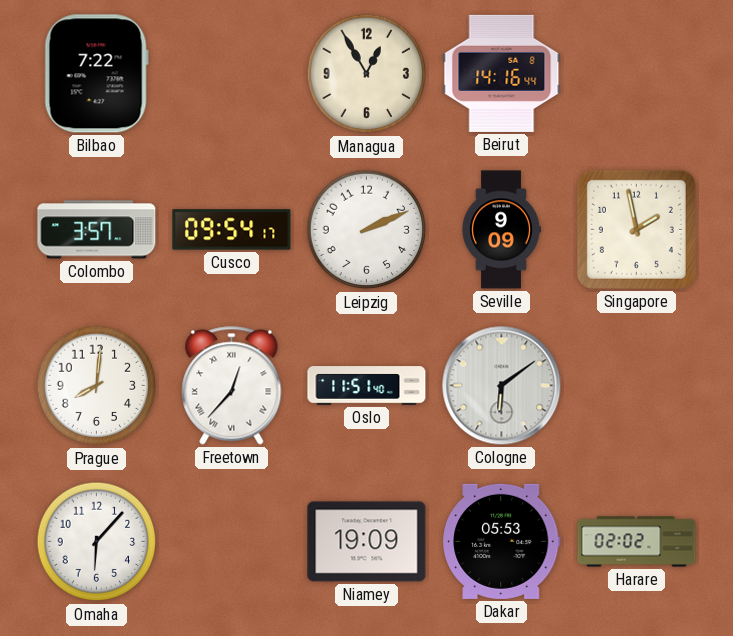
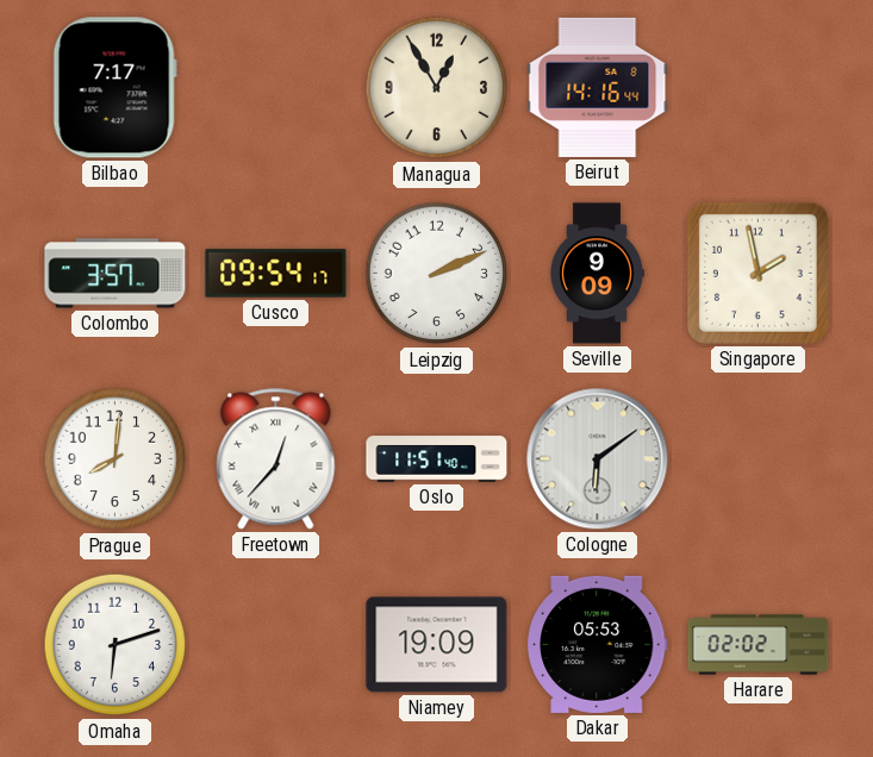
Bilbao: 7:22 -> 7:17 (114, 88)
Omaha: 6:07 -> 6:12 (116, 645)
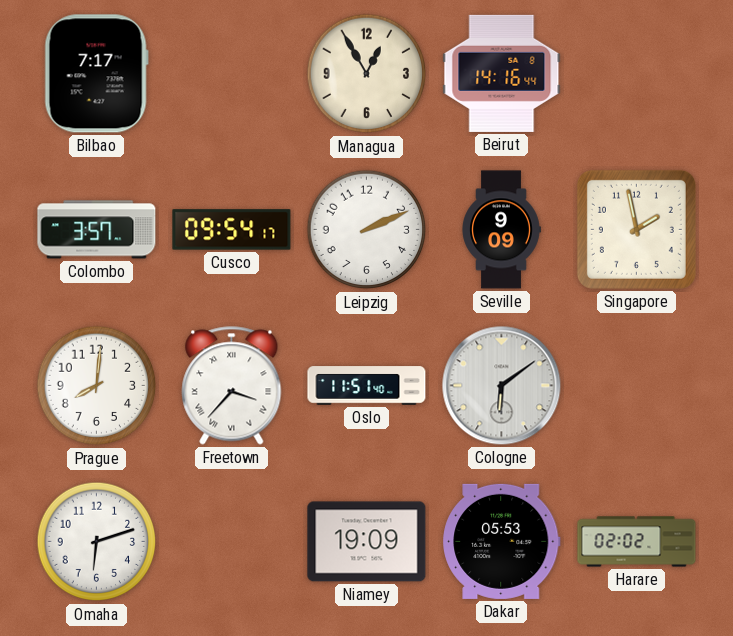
Freetown: 12:37 -> 3:37 (232, 386)
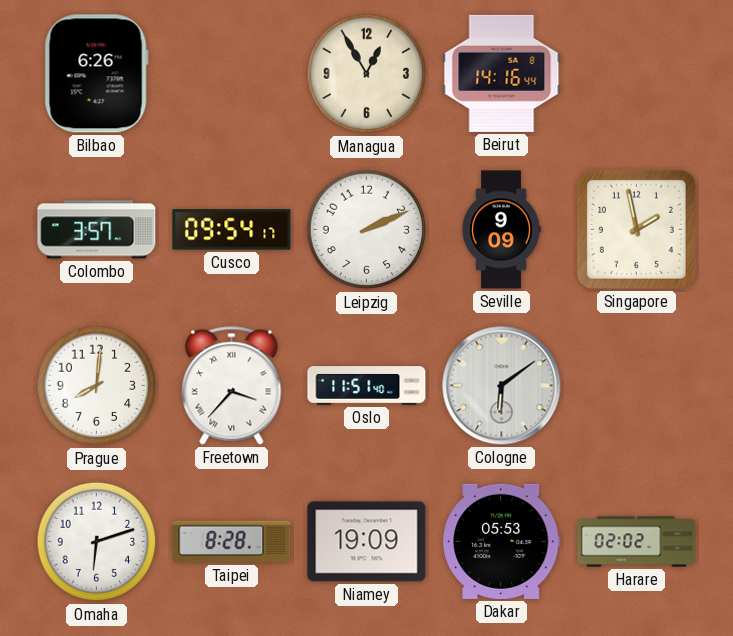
Bilbao: 7:17 -> 6:26 (96, 74)
Taipei: none -> 8:28 (232, 542)
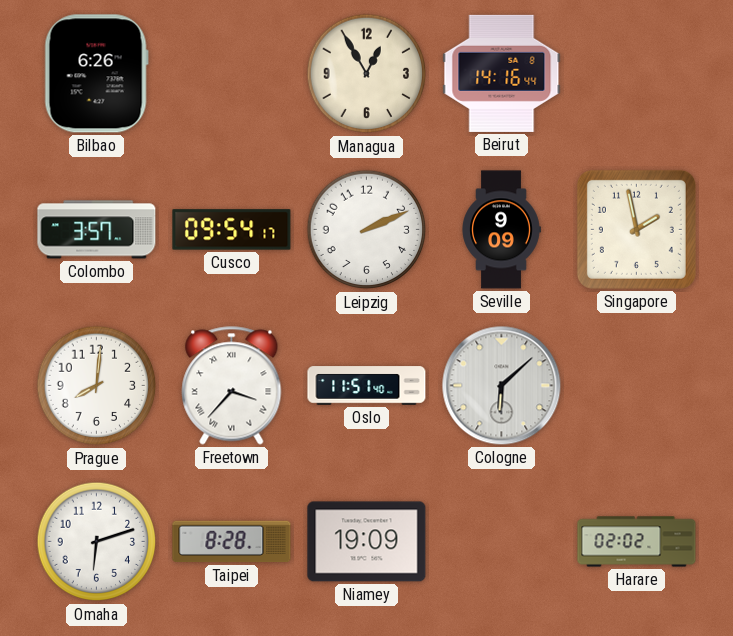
Cologne: 6:09 -> 6:08 (502, 386)
Dakar: 05:53 -> none (502, 541)
